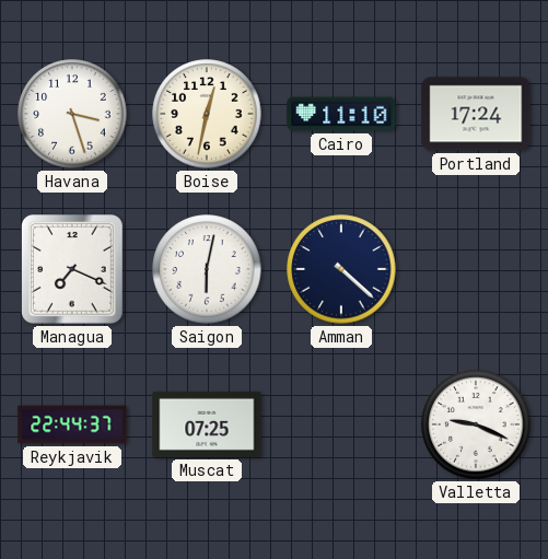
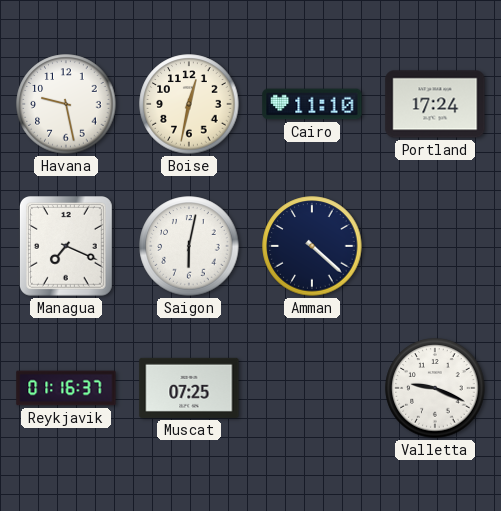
Havana: 3:27 -> 9:28 (66, 104)
Reykjavik: 22:44 -> 01:16 (66, 388)
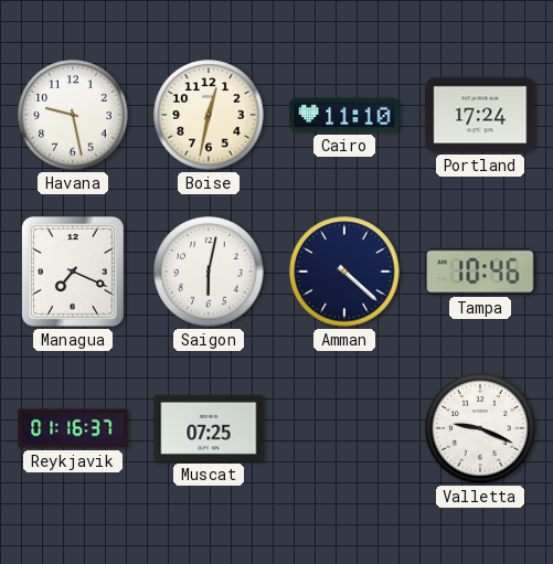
Tampa: none -> 10:46 (480, 272)
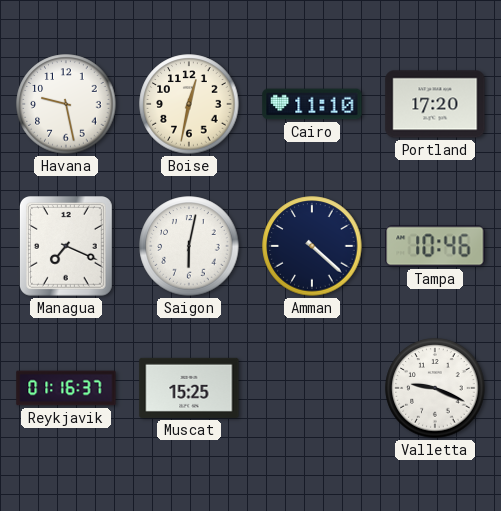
Portland: 17:24 -> 17:20 (435, 104)
Muscat: 07:25 -> 15:25 (189, 388)
